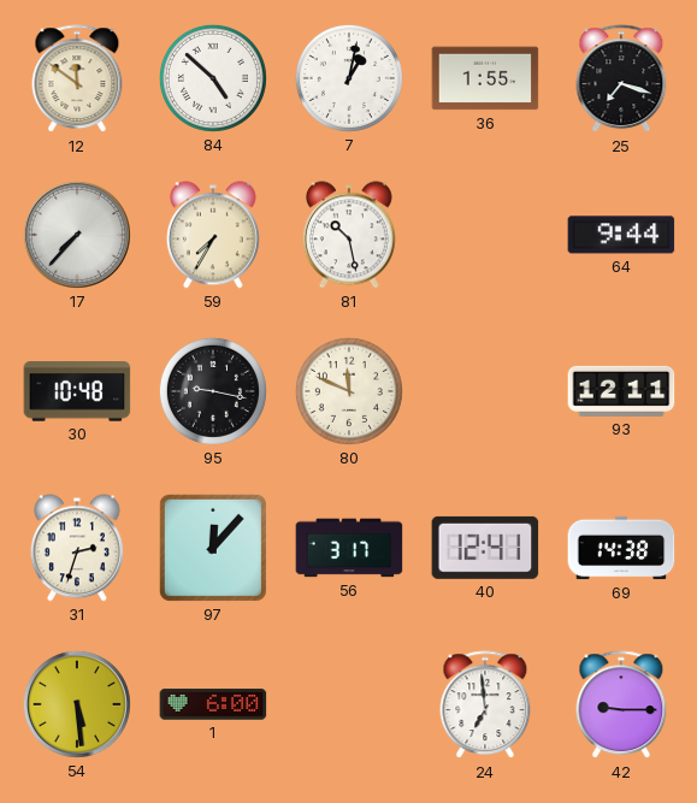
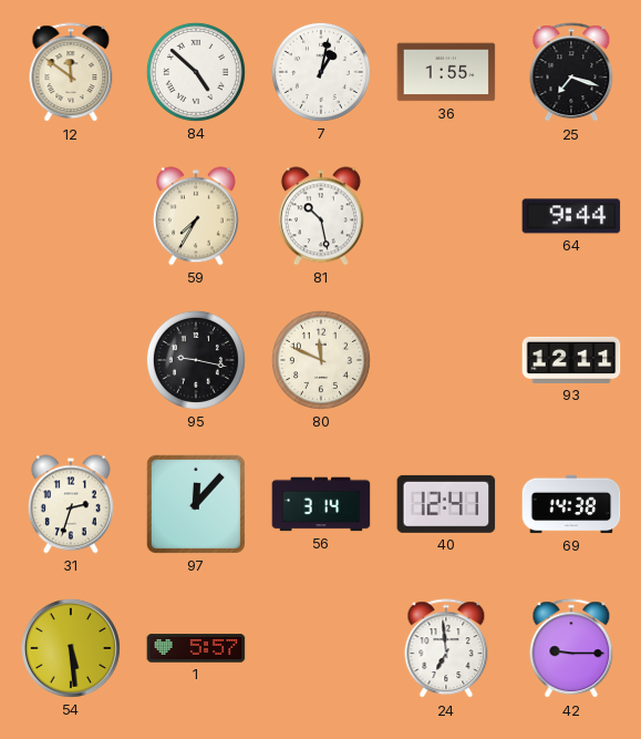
17: 7:37 -> none (77, 235)
30: 10:48 -> none (77, 391)
56: 3:17 -> 3:14 (321, 504)
1: 6:00 -> 5:57 (196, 648)
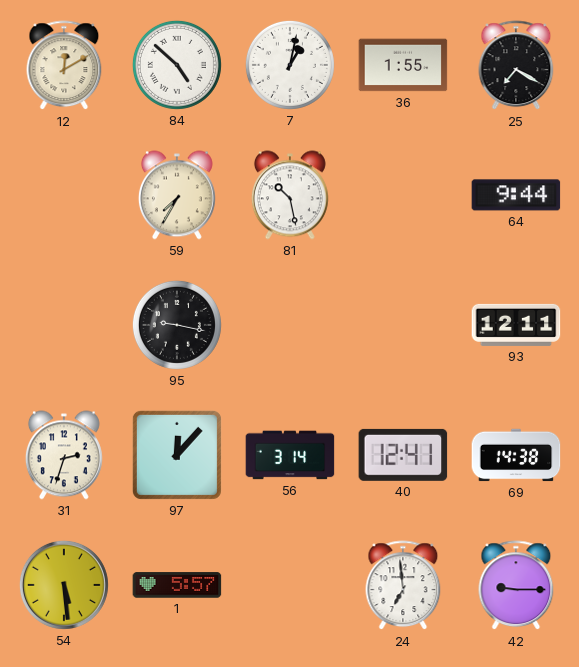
12: 11:51 -> 12:10 (64, 66)
25: 7:18 -> 7:20 (516, 66)
80: 11:49 -> none (321, 360)
